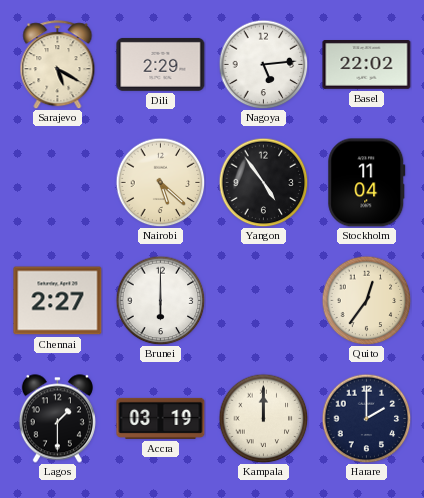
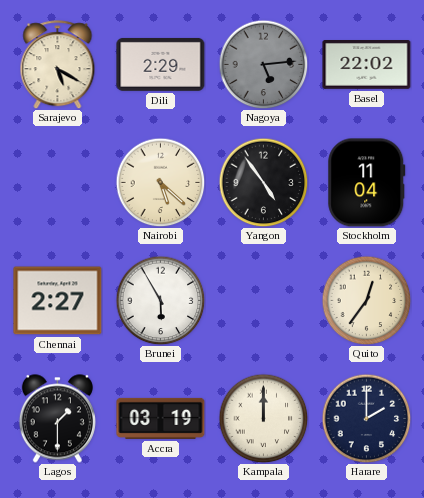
Nagoya dial: white -> grey (263, 64)
Brunei: 6:00 -> 5:55 (160, 300)
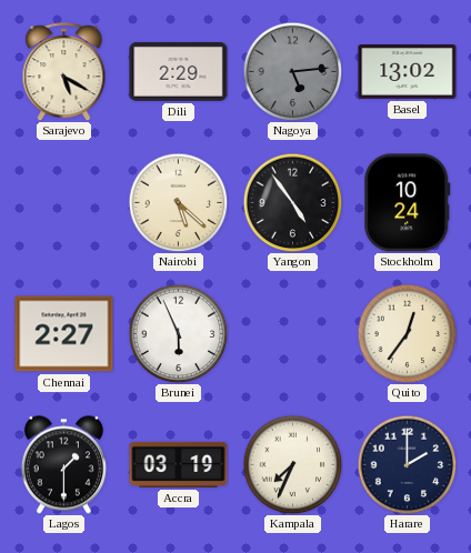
Basel: 22:02 -> 13:02 (408, 72)
Stockholm: 11:04 -> 10:24 (408, 203)
Brunei: 5:55 -> 5:56 (178, 333)
Kampala: 12:00 -> 7:34 (292, 464)
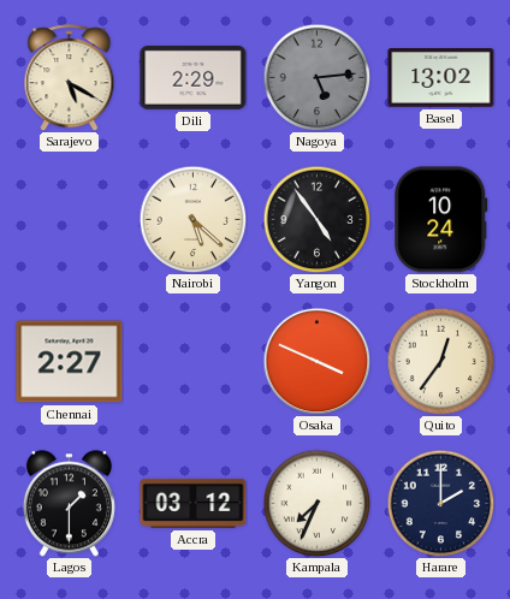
Brunei: 5:56 -> none (178, 333)
Osaka: none -> 3:49 (316, 361)
Accra: 03:19 -> 03:12 (194, 503)
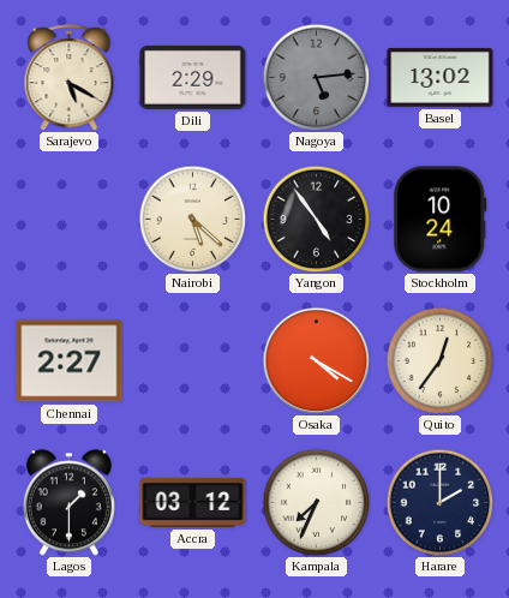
Osaka: 3:49 -> 4:20 (316, 360)
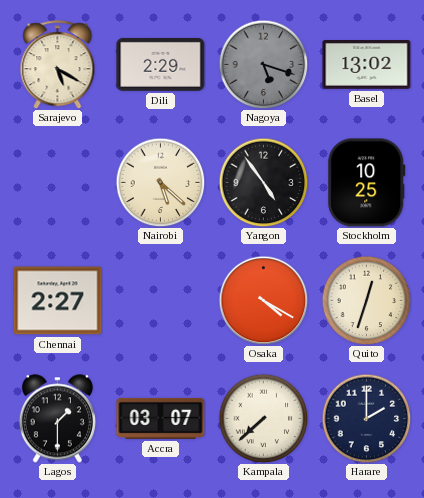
Nagoya: 5:14 -> 5:18 (263, 64)
Stockholm: 10:24 -> 10:25 (367, 183)
Quito: 12:36 -> 12:33 (366, 300)
Accra: 03:12 -> 03:07 (161, 418)
Kampala: 7:34 -> 7:38 (263, 418)
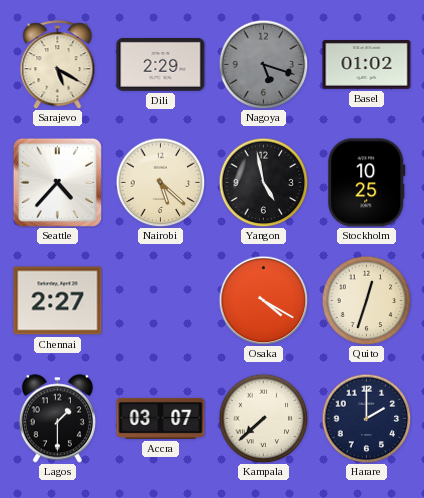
Basel: 13:02 -> 01:02 (367, 65)
Seattle: none -> 4:37 (57, 182)
Yangon: 4:54 -> 4:58 (263, 182)
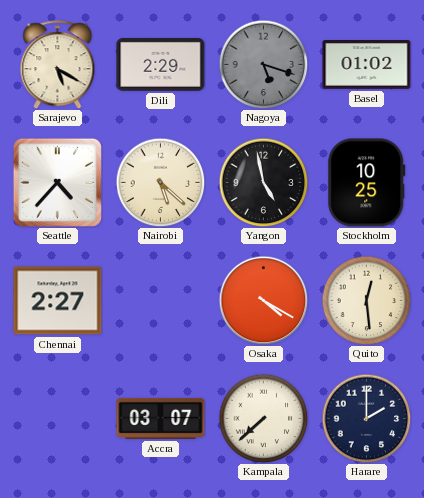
Quito: 12:33 -> 12:29 (366, 300)
Lagos: 1:30 -> none (57, 419)
